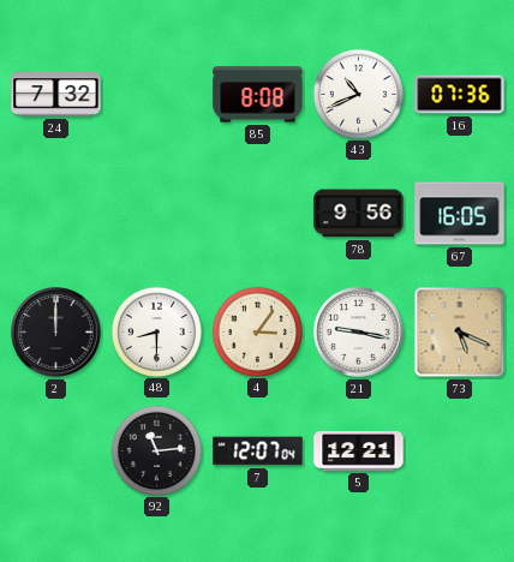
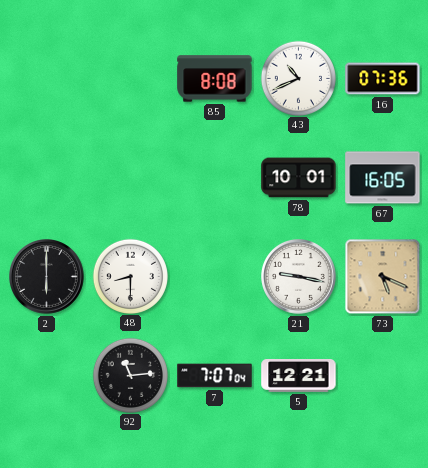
24: 7:32 -> none (56, 95)
78: 9:56 -> 10:01 (299, 178)
2: 12:00 -> 6:00 (47, 277)
4: 3:06 -> none (257, 331)
7: 12:07 -> 7:07 (215, 376)
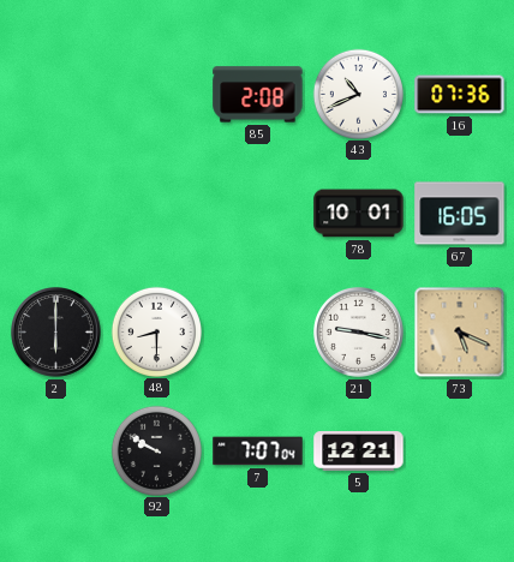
85: 8:08 -> 2:08 (258, 95)
92: 11:14 -> 9:50 (156, 450)
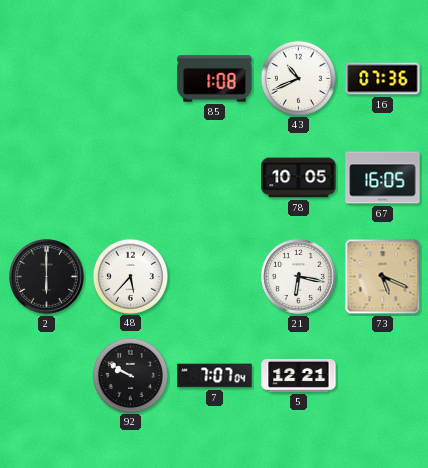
85: 2:08 -> 1:08 (215, 79)
78: 10:01 -> 10:05 (299, 178)
48: 8:30 -> 5:37 (130, 276)
21: 9:17 -> 6:17 (299, 277)
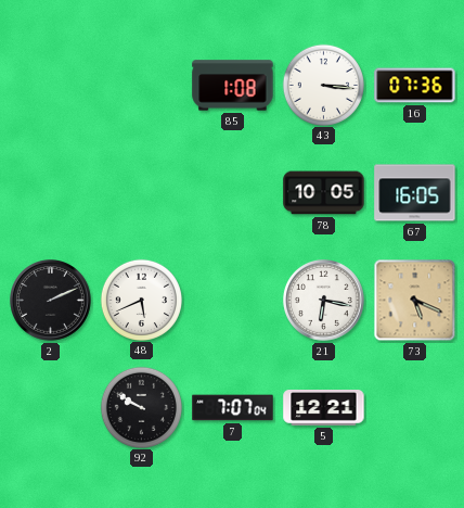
43: 10:41 -> 3:16 (323, 85)
2: 6:00 -> 2:11 (51, 301)
48: 5:37 -> 5:41 (141, 300)
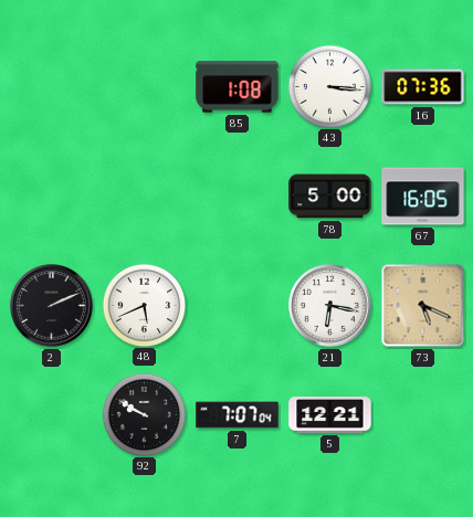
78: 10:05 -> 5:00 (330, 197)
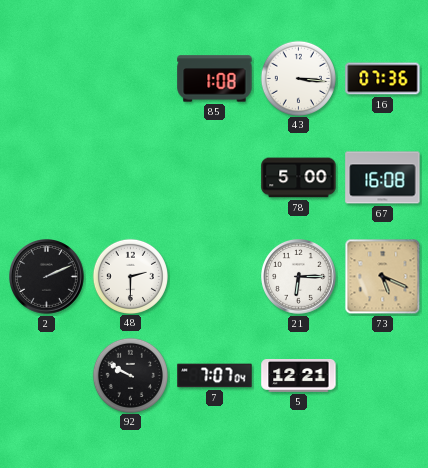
67: 16:05 -> 16:08 (383, 178)
48: 5:41 -> 2:30 (130, 276)
21: 6:17 -> 6:15 (299, 277)
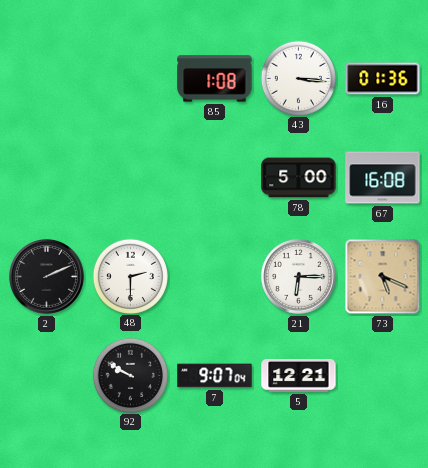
16: 07:36 -> 01:36 (383, 79)
7: 7:07 -> 9:07 (215, 376)
